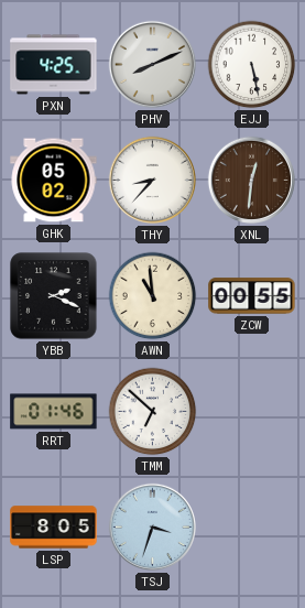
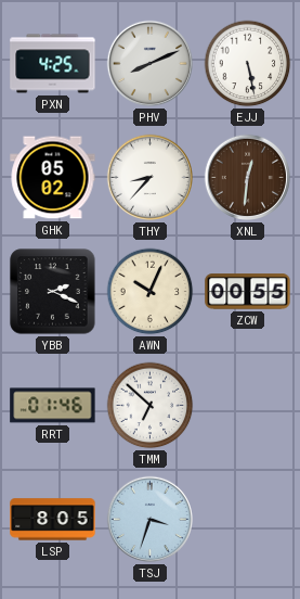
AWN: 10:59 -> 10:04 (151, 292)
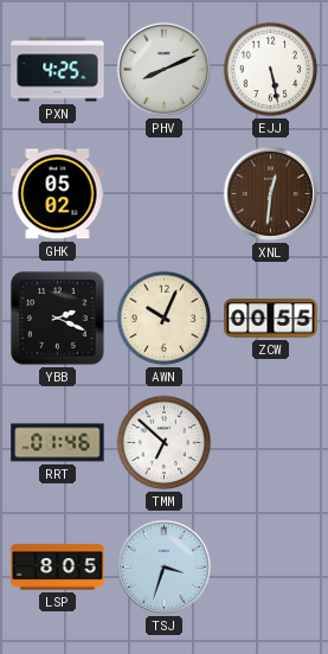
THY: 8:37 -> none (149, 177)
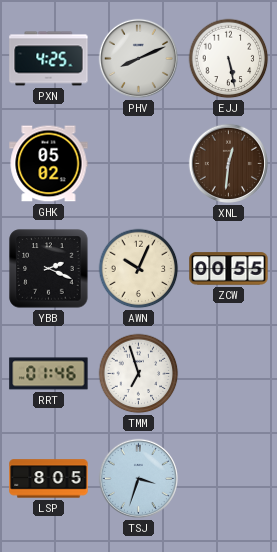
TMM: 6:52 -> 6:57 (139, 374)
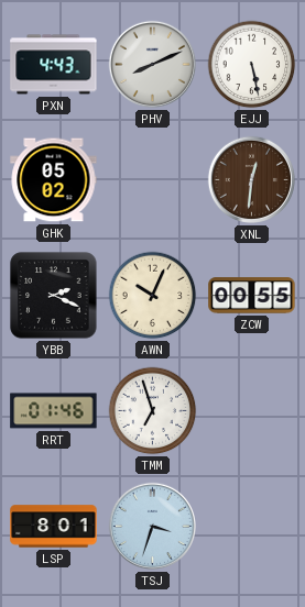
PXN: 4:25 -> 4:43 (54, 65)
LSP: 8:05 -> 8:01 (54, 527)
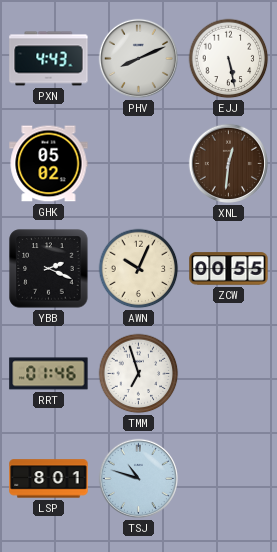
TSJ: 3:33 -> 10:48 (138, 478)
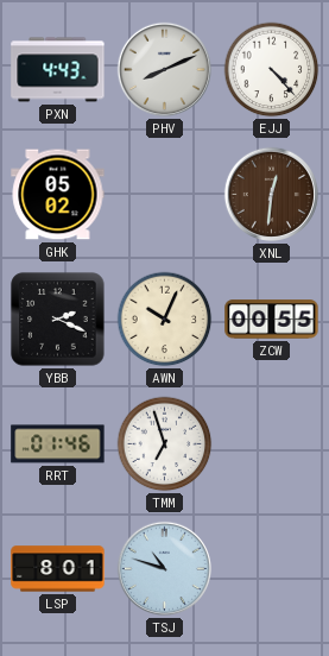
EJJ: 5:28 -> 4:23 (272, 70)
